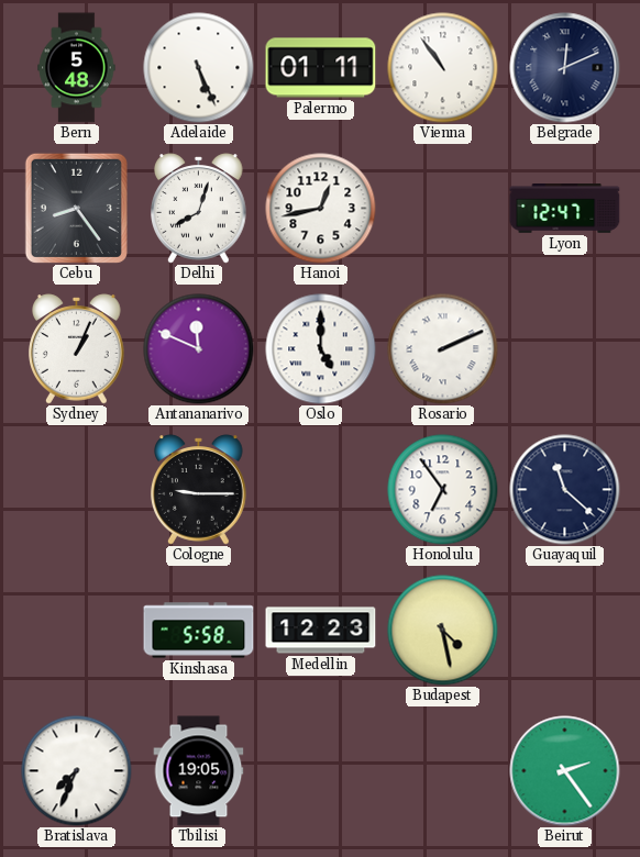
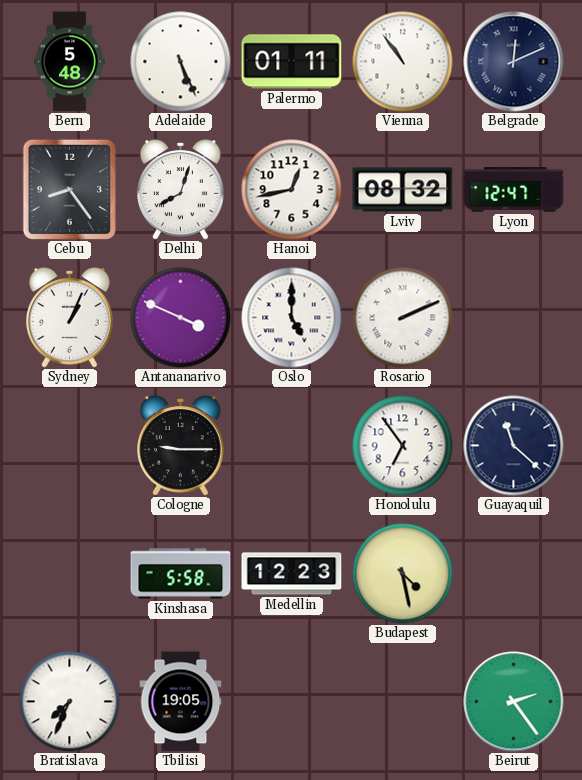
Lviv: none -> 08:32 (403, 190)
Antananarivo: 11:49 -> 3:49 (181, 318)
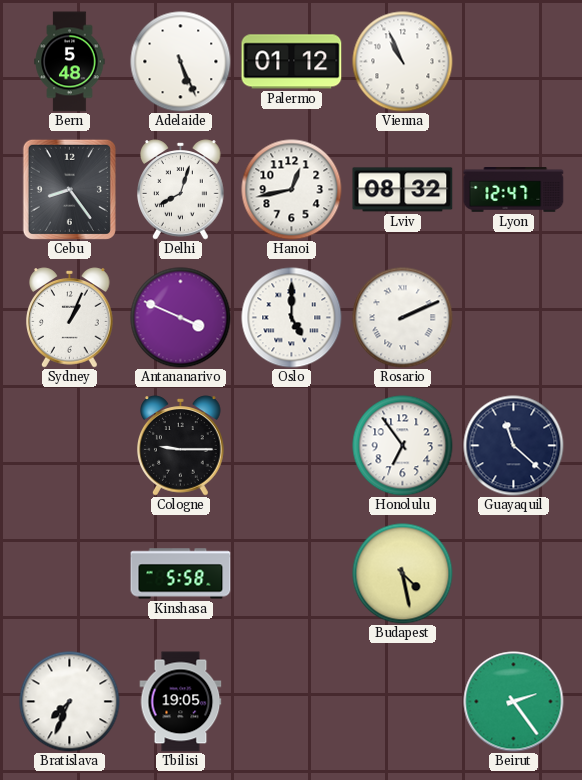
Palermo: 01:11 -> 01:12 (292, 62)
Vienna: 10:54 -> 10:56 (403, 62)
Belgrade: 12:11 -> none (514, 62)
Medellin: 12:23 -> none (292, 574)
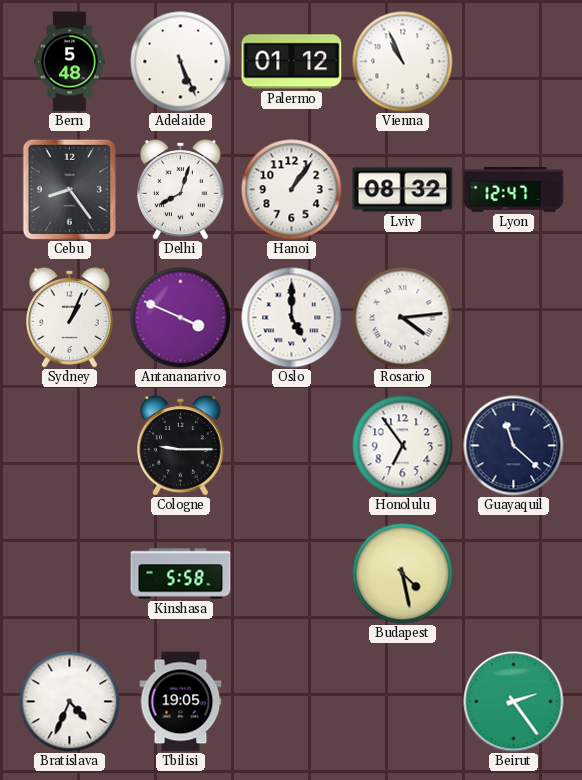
Hanoi: 12:43 -> 1:06 (292, 190)
Rosario: 2:11 -> 4:14 (403, 318)
Bratislava: 7:34 -> 4:34 (70, 702)
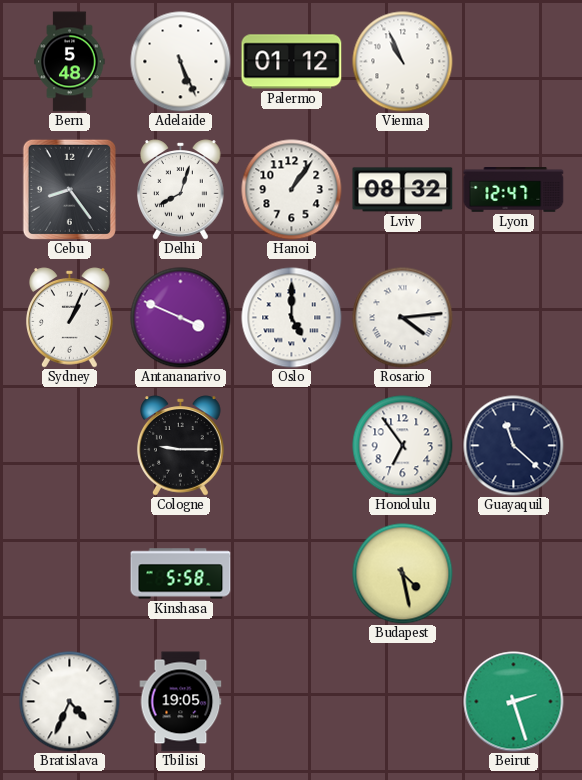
Beirut: 2:24 -> 2:27 (514, 702)
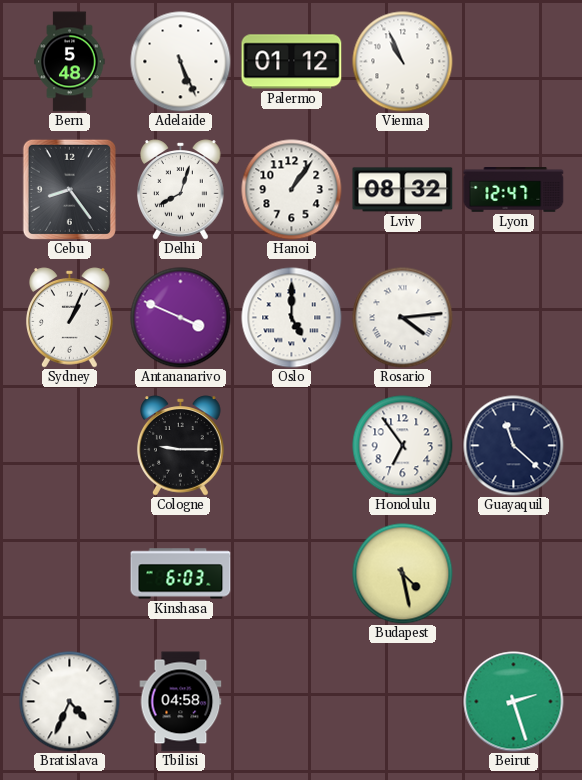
Kinshasa: 5:58 -> 6:03 (181, 574)
Tbilisi: 19:05 -> 04:58 (181, 702)
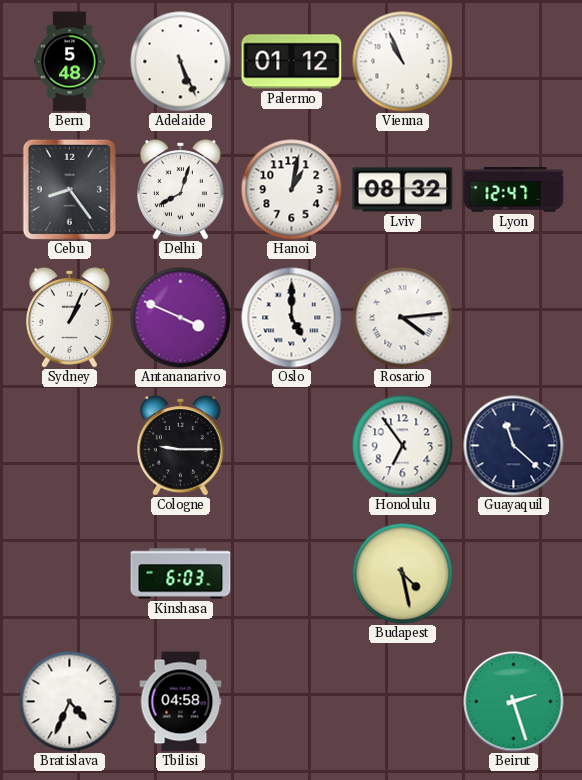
Hanoi: 1:06 -> 1:02 (292, 190)
